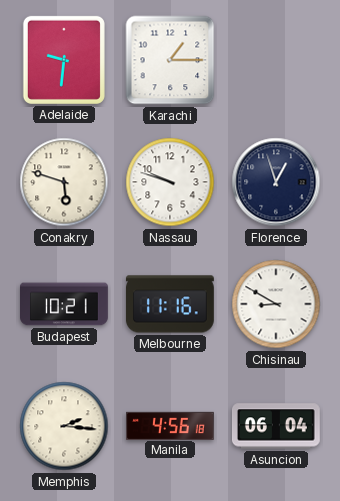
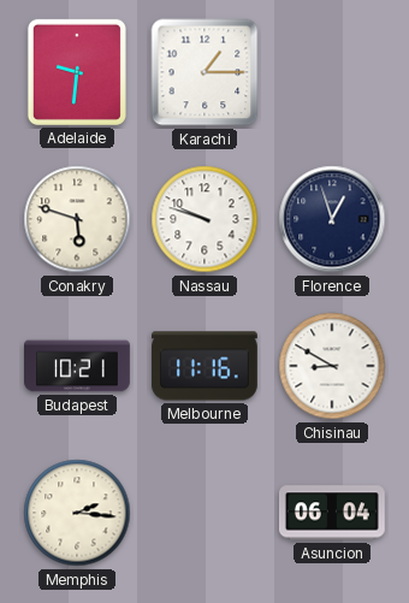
Manila: 4:56 -> none (171, 425)
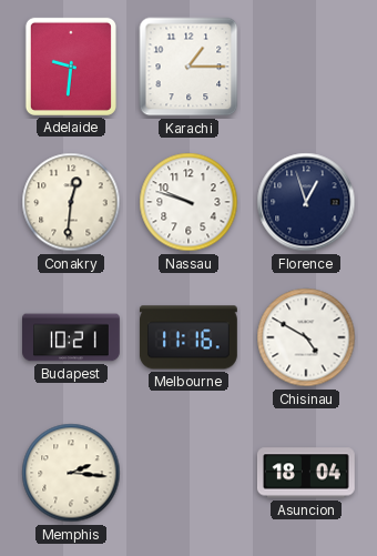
Conakry: 5:48 -> 12:31 (71, 202)
Chisinau: 8:50 -> 4:50 (306, 337)
Asuncion: 06:04 -> 18:04 (306, 473)
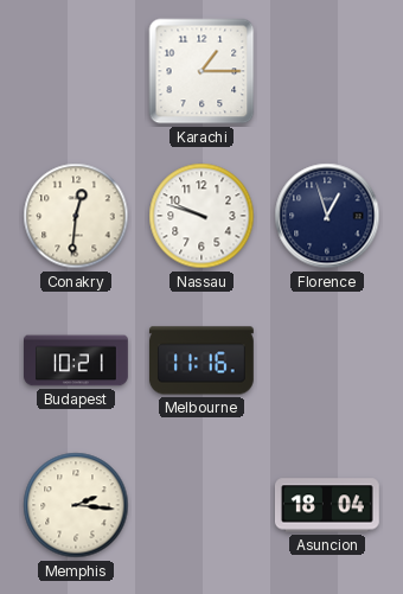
Adelaide: 9:31 -> none (71, 67)
Chisinau: 4:50 -> none (306, 337)
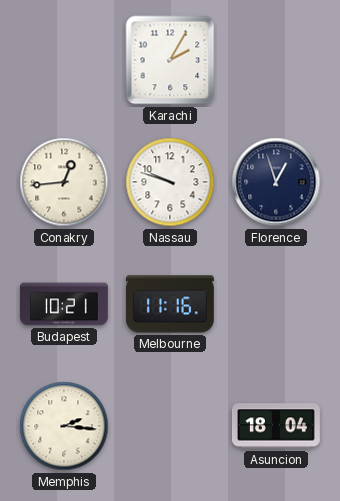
Karachi: 1:15 -> 2:05 (170, 60)
Conakry: 12:31 -> 12:44 (64, 182)
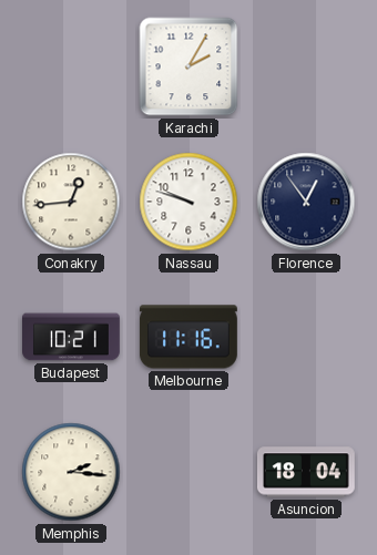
Florence: 12:57 -> 12:54 (306, 202)
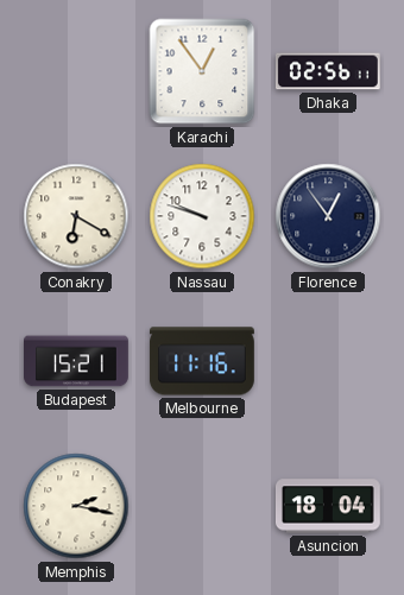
Karachi: 2:05 -> 12:54 (202, 71)
Dhaka: none -> 02:56 (328, 71)
Conakry: 12:44 -> 6:20 (76, 216)
Budapest: 10:21 -> 15:21 (77, 361)
Memphis: 2:16 -> 2:17 (76, 506)
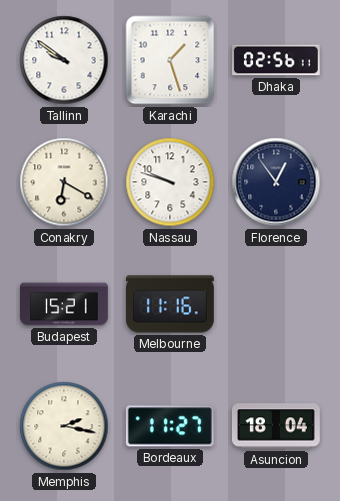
Tallinn: none -> 9:51 (64, 60)
Karachi: 12:54 -> 1:27 (170, 60)
Bordeaux: none -> 11:27 (170, 426)
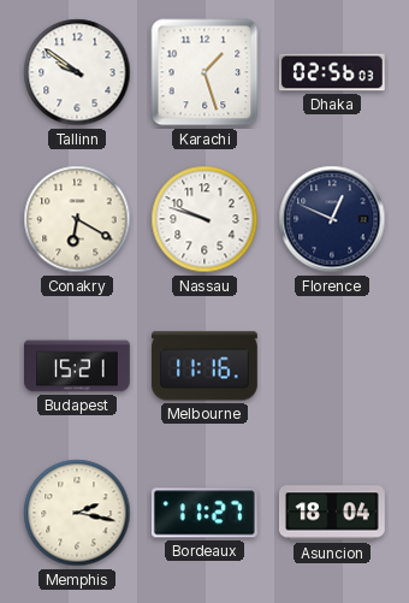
Dhaka: 02:56:11 -> 02:56:03 (332, 72)
Florence: 12:54 -> 12:49 (332, 219)
